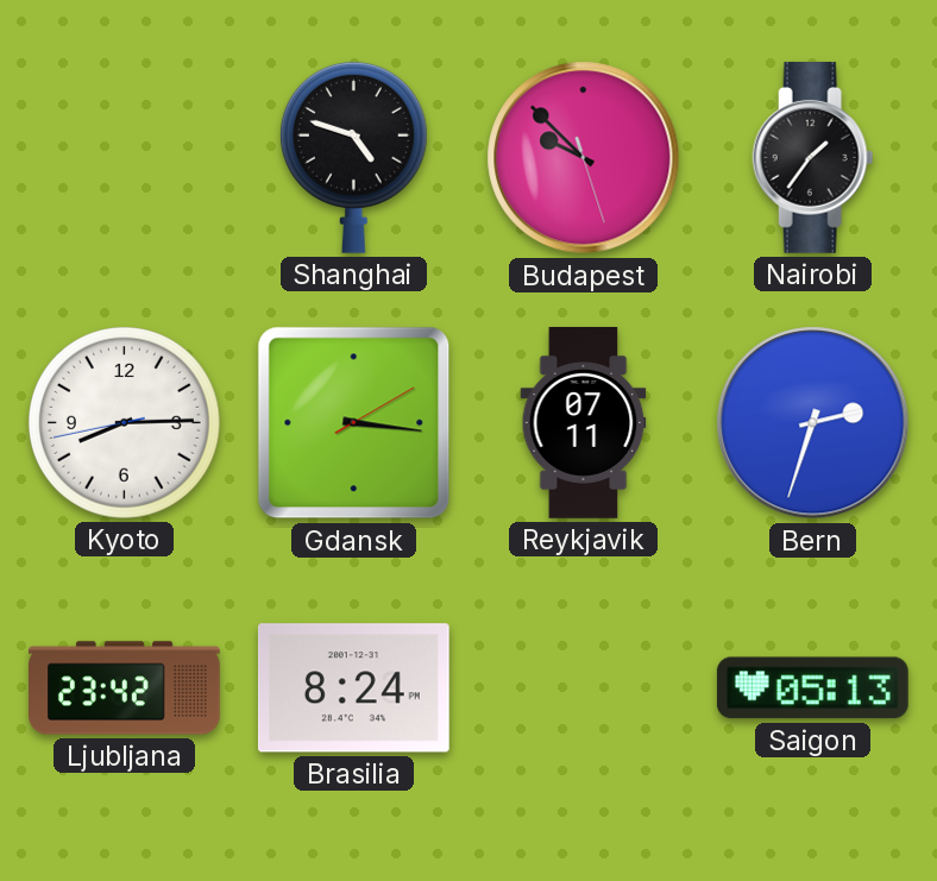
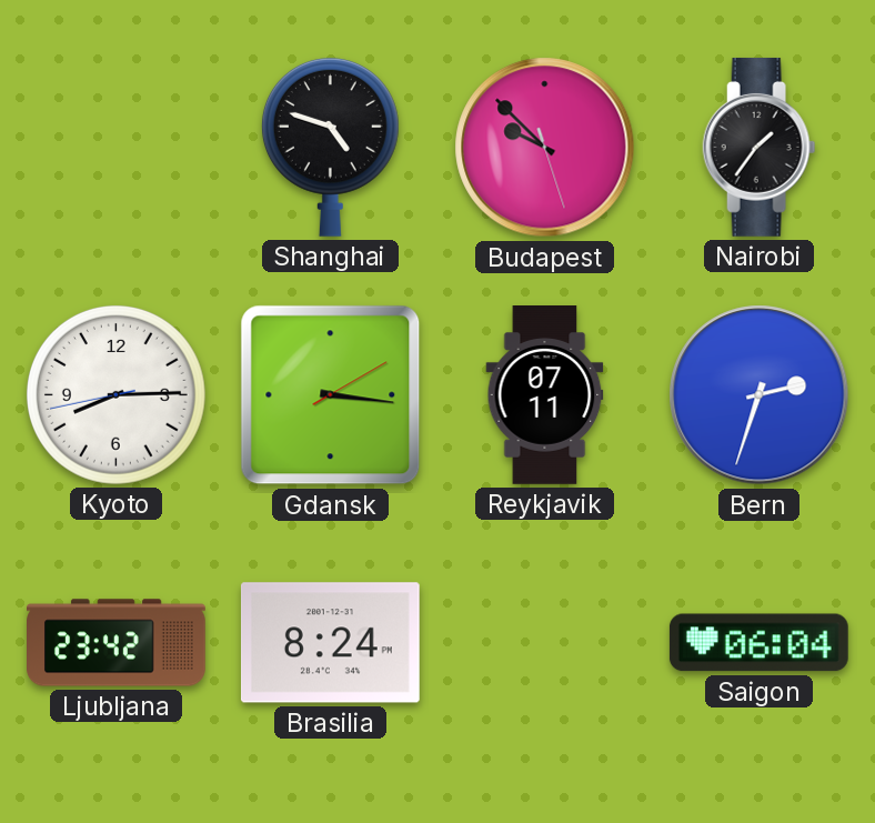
Saigon: 05:13 -> 06:04 (758, 643)
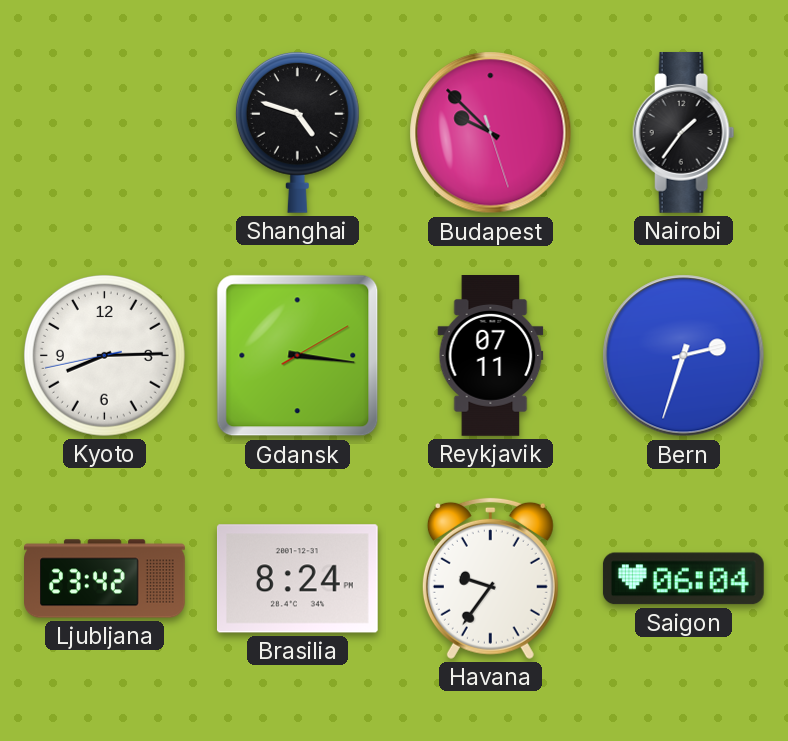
Havana: none -> 9:36 (490, 578)
